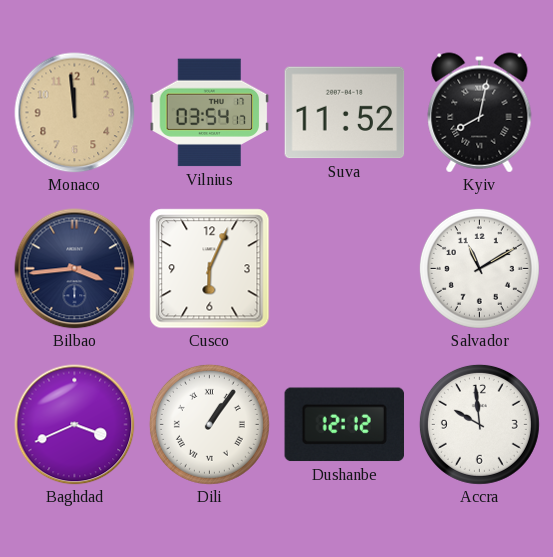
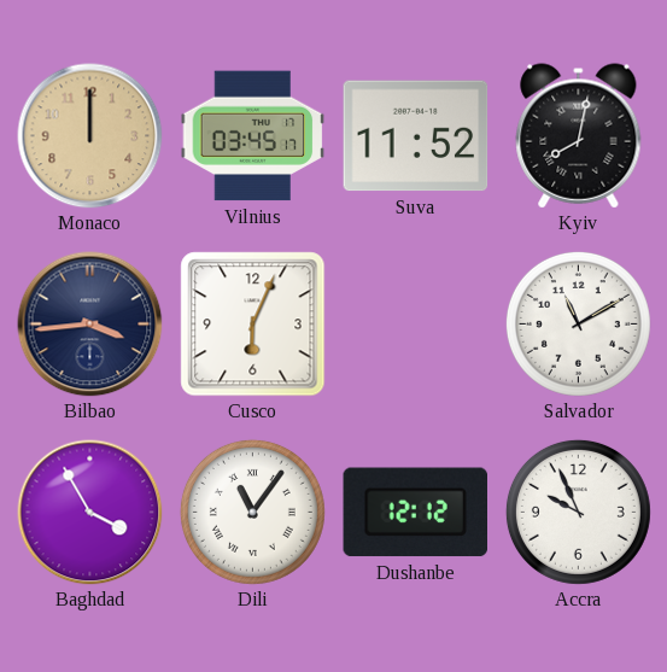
Monaco: 11:59 -> 12:00 (90, 136)
Vilnius: 03:54 -> 03:45 (253, 136)
Baghdad: 3:41 -> 3:55 (90, 513)
Dili: 1:06 -> 11:06 (252, 512)
Accra: 9:59 -> 9:56 (578, 512)
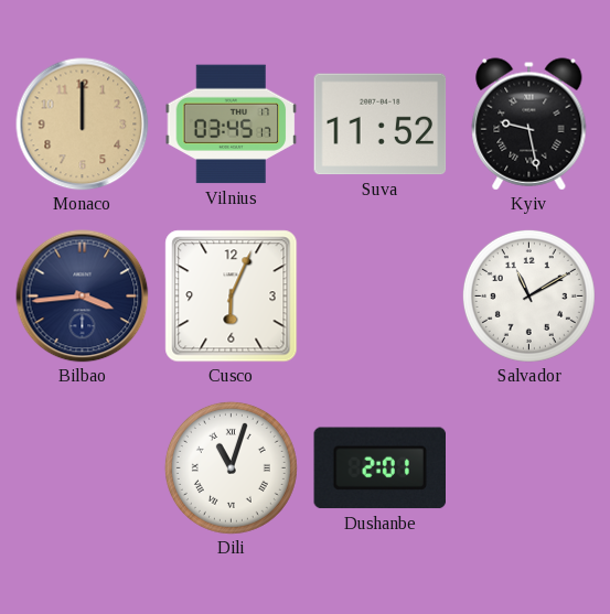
Kyiv: 8:02 -> 9:28 (529, 125)
Baghdad: 3:55 -> none (90, 513)
Dili: 11:06 -> 11:03 (231, 467)
Dushanbe: 12:12 -> 2:01 (381, 468)
Accra: 9:56 -> none (578, 512)
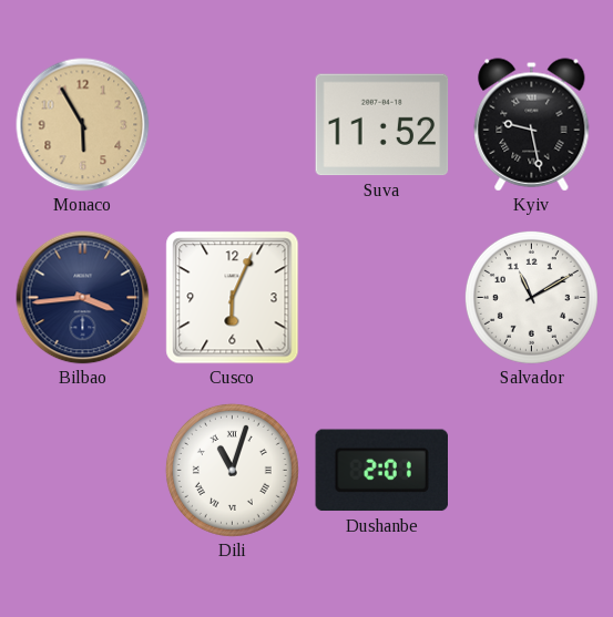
Monaco: 12:00 -> 5:55 (83, 125)
Vilnius: 03:45 -> none (232, 125)
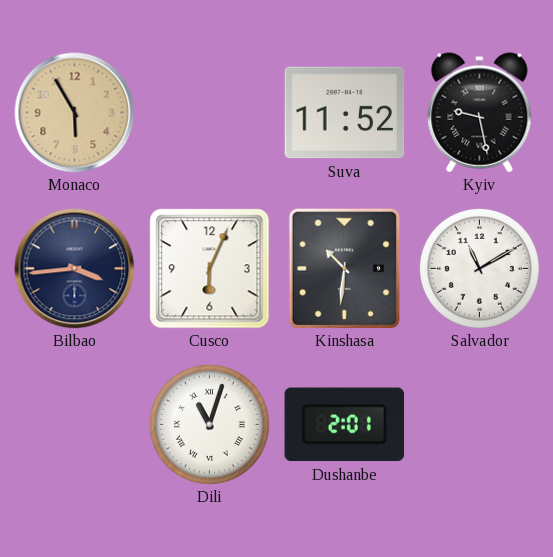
Kinshasa: none -> 10:31 (344, 268)
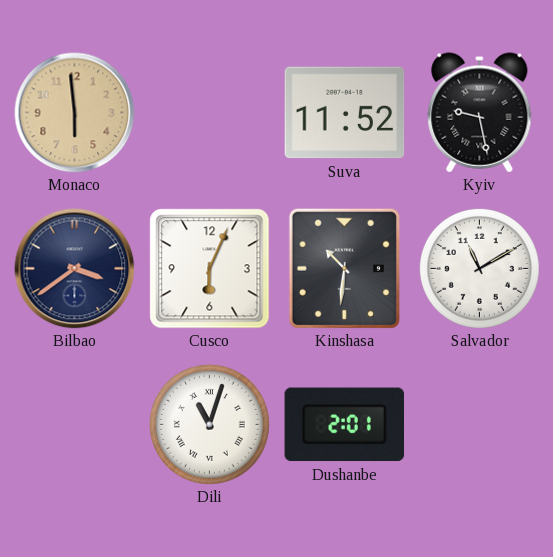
Monaco: 5:55 -> 5:59 (75, 113)
Bilbao: 3:44 -> 3:39 (75, 269)
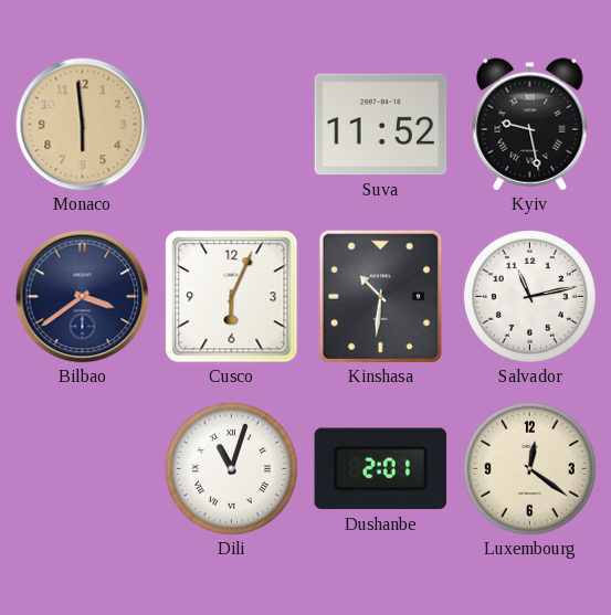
Salvador: 11:10 -> 11:13 (529, 296)
Luxembourg: none -> 12:21 (529, 468)
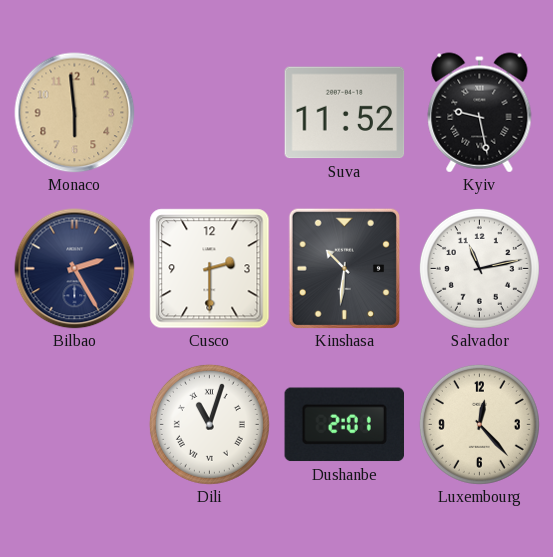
Bilbao: 3:39 -> 2:25 (75, 269)
Cusco: 6:04 -> 2:30 (210, 269)
Luxembourg: 12:21 -> 12:23 (479, 424)
